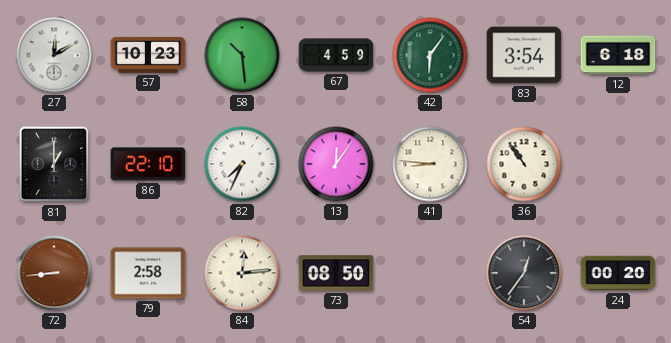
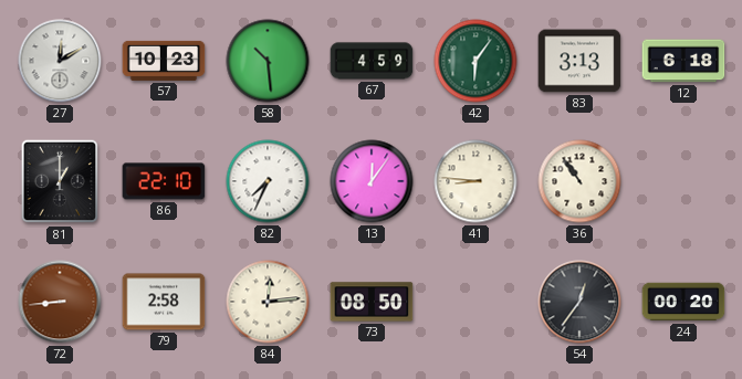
83: 3:54 -> 3:13 (579, 61)
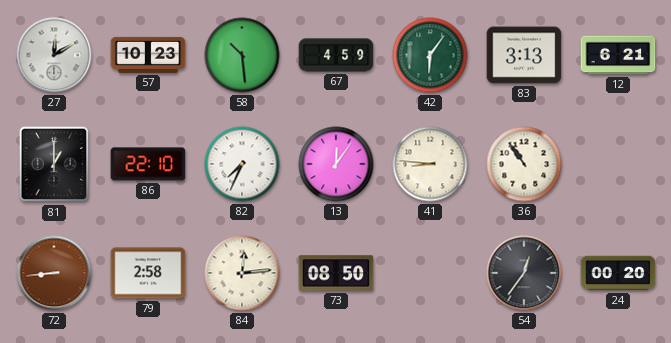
12: 6:18 -> 6:21 (618, 55)
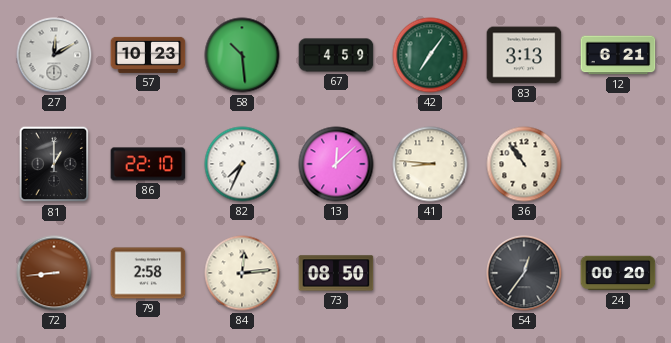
42: 6:06 -> 7:06 (430, 55)
13: 12:06 -> 12:08 (336, 164)
